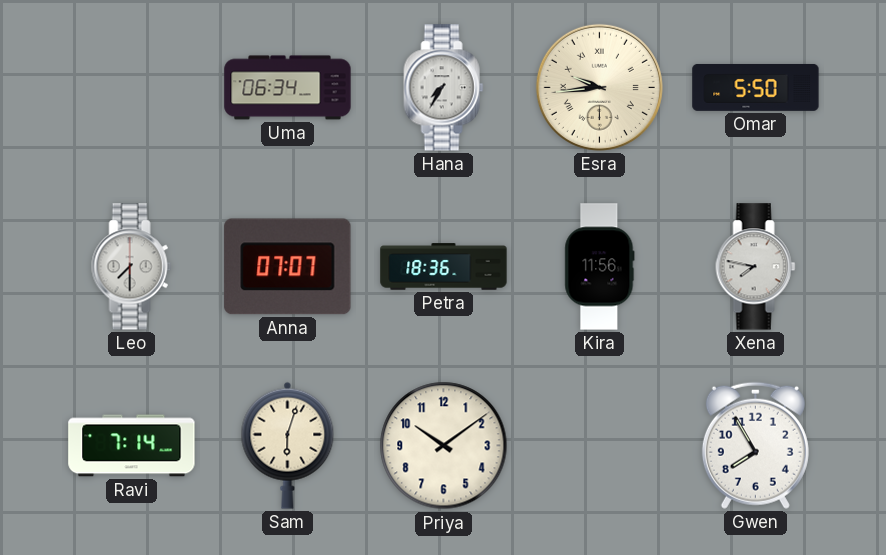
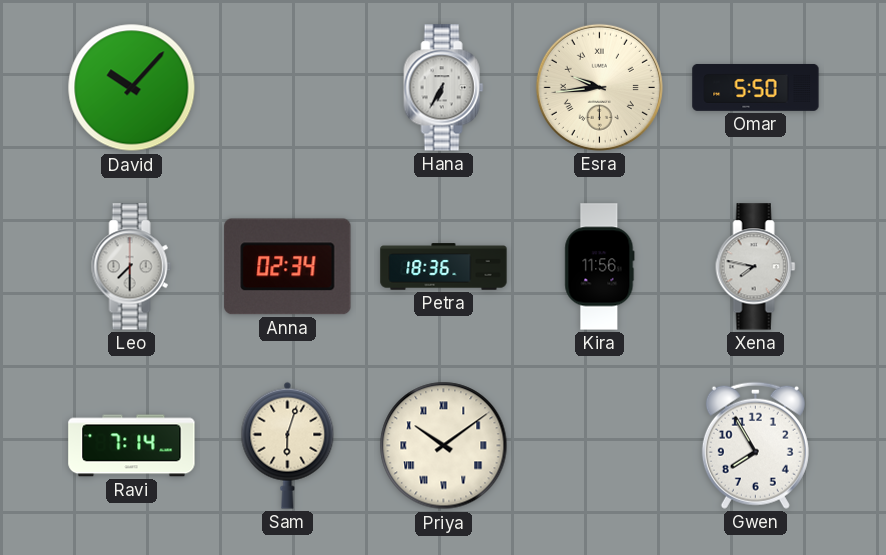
David: none -> 10:07 (132, 88)
Uma: 06:34 -> none (288, 88)
Hana: 7:35 -> 6:35 (444, 88)
Anna: 07:07 -> 02:34 (288, 267)
Priya numerals: Arabic -> Roman (444, 446)
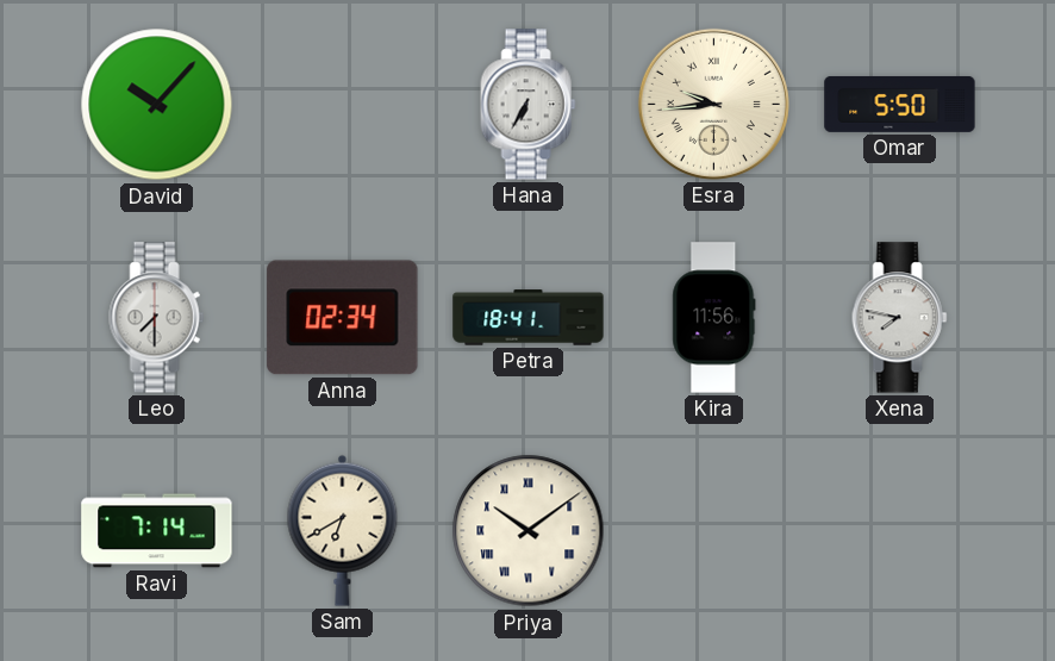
Petra: 18:36 -> 18:41 (529, 318)
Sam: 6:03 -> 6:40 (343, 530)
Gwen: 7:55 -> none (755, 445)
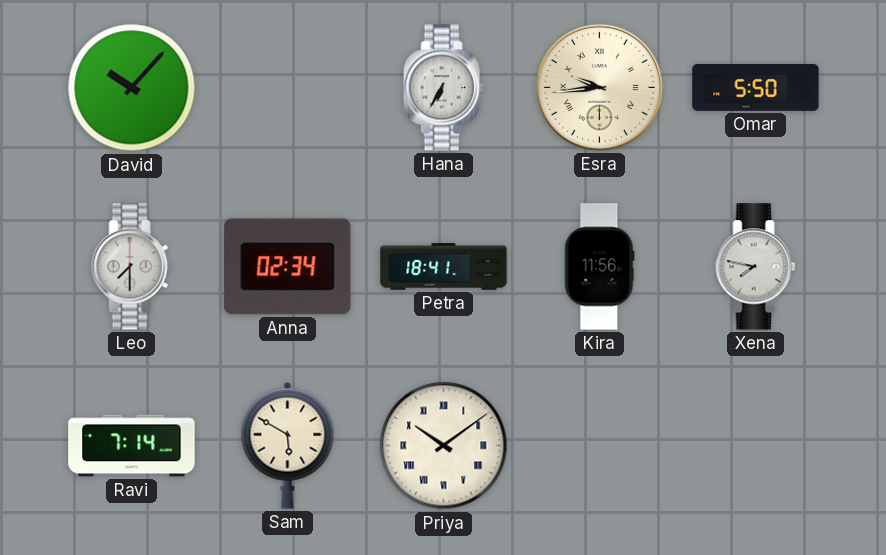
Sam: 6:40 -> 5:50 (288, 445)
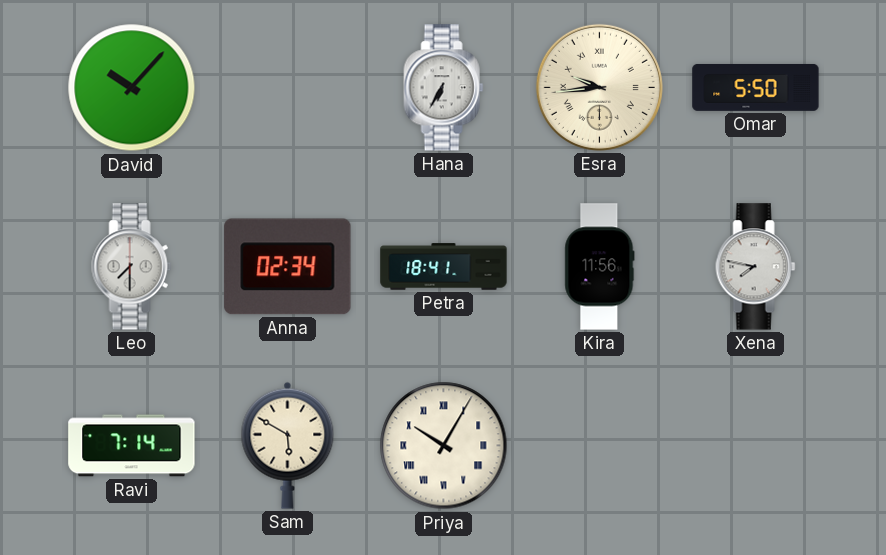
Priya: 10:09 -> 10:05 (444, 446)
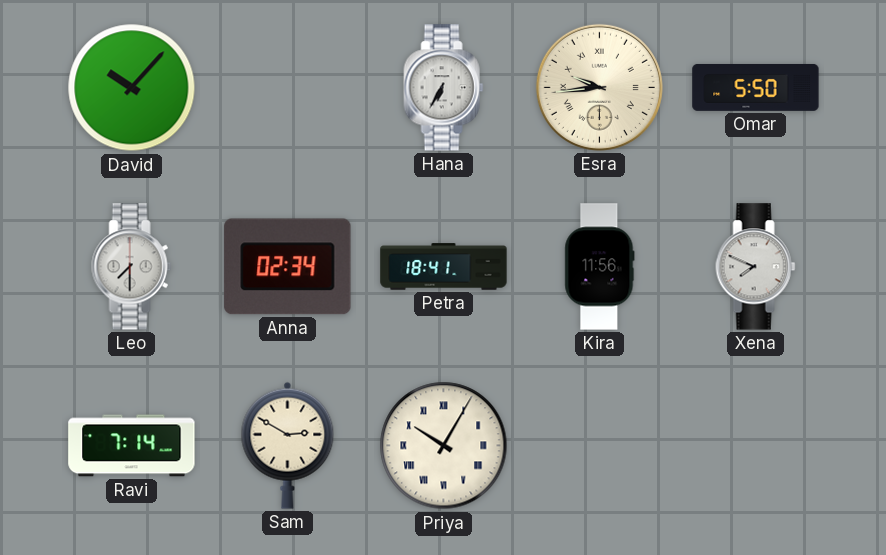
Xena: 7:47 -> 7:49 (756, 267)
Sam: 5:50 -> 2:50 (288, 445)
